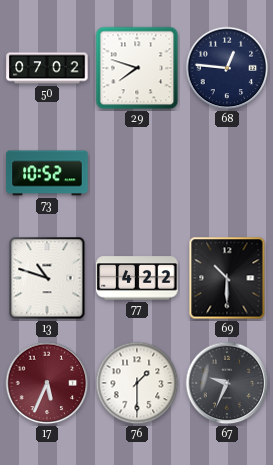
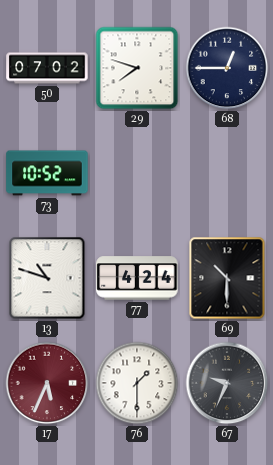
68: 12:46 -> 12:45 (227, 68)
77: 4:22 -> 4:24 (137, 278)
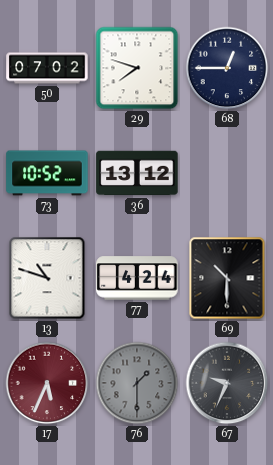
36: none -> 13:12 (137, 173)
76 dial: white -> grey (137, 383)
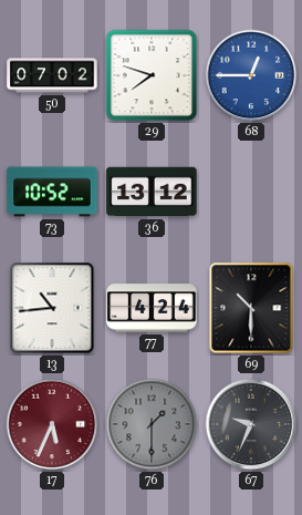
68 dial: navy -> blue (251, 75)
13: 10:48 -> 10:44 (52, 308)
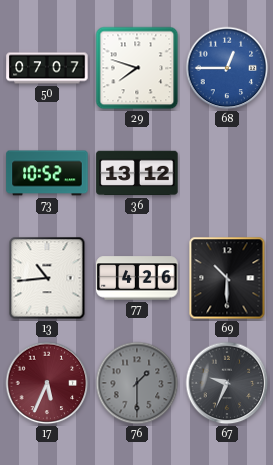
50: 07:02 -> 07:07 (47, 68)
77: 4:24 -> 4:26 (137, 278)
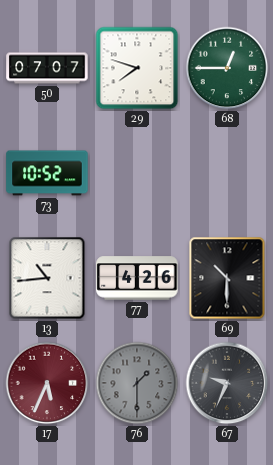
68 dial: blue -> green (227, 68)
36: 13:12 -> none (137, 173)
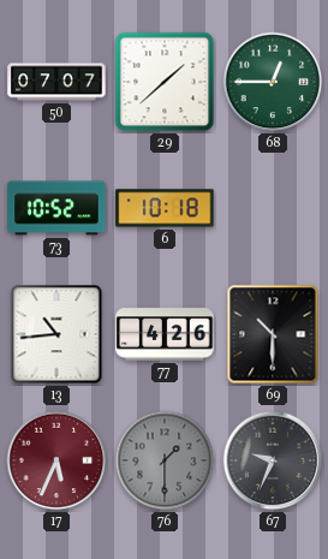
29: 7:48 -> 1:38 (165, 82)
6: none -> 10:18 (165, 208)
